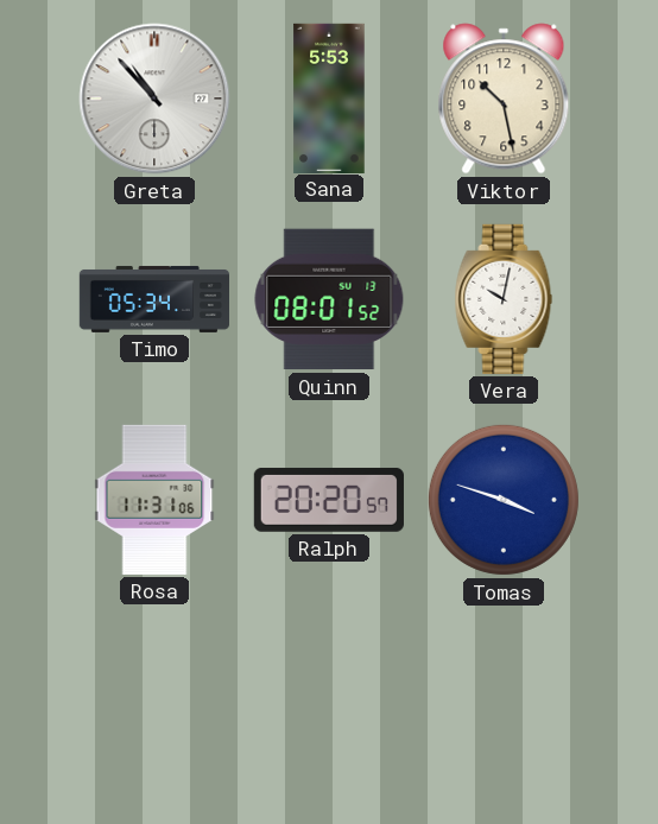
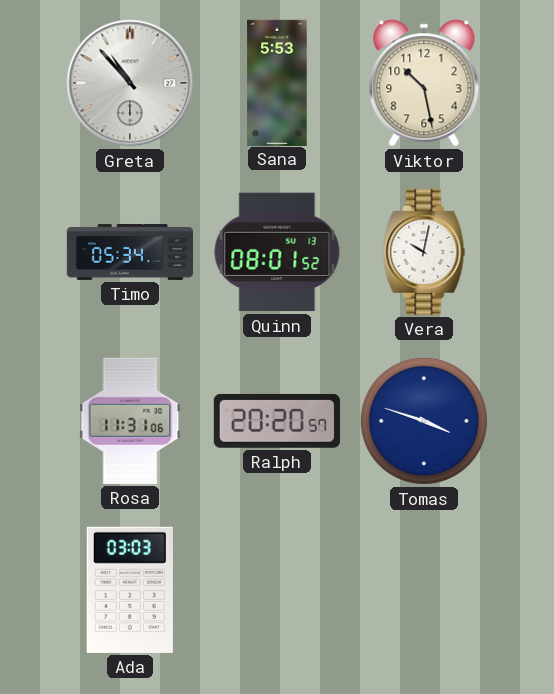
Ada: none -> 03:03 (130, 590)
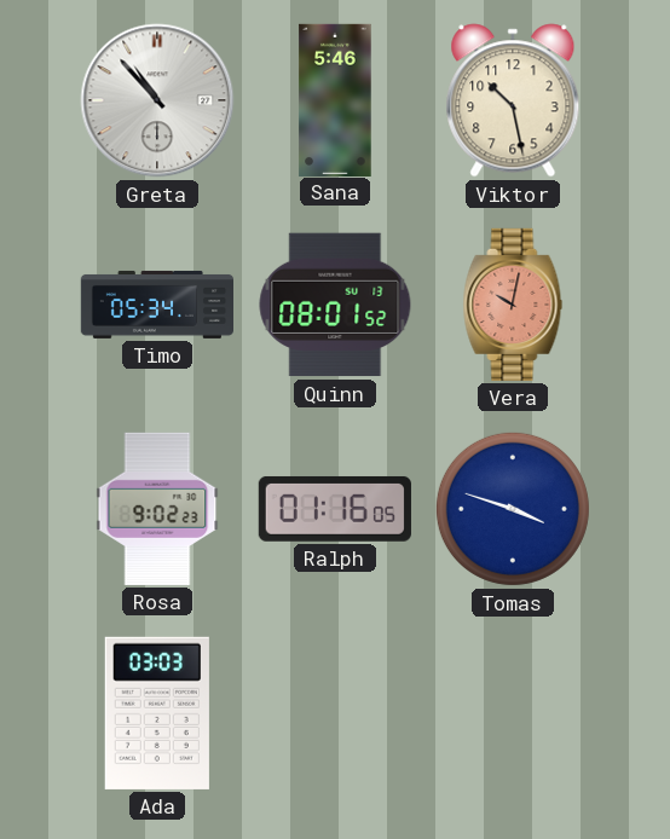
Sana: 5:53 -> 5:46 (335, 99)
Vera dial: white -> salmon (513, 305)
Rosa: 11:31 -> 9:02 (157, 509)
Ralph: 20:20 -> 01:16 (335, 509)
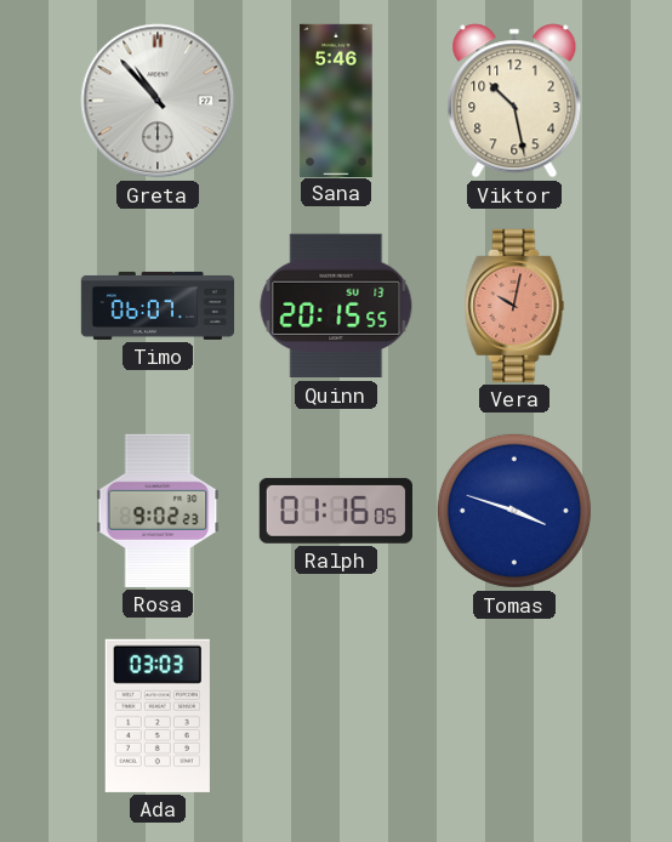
Timo: 05:34 -> 06:07 (158, 306)
Quinn: 08:01 -> 20:15 (336, 306)
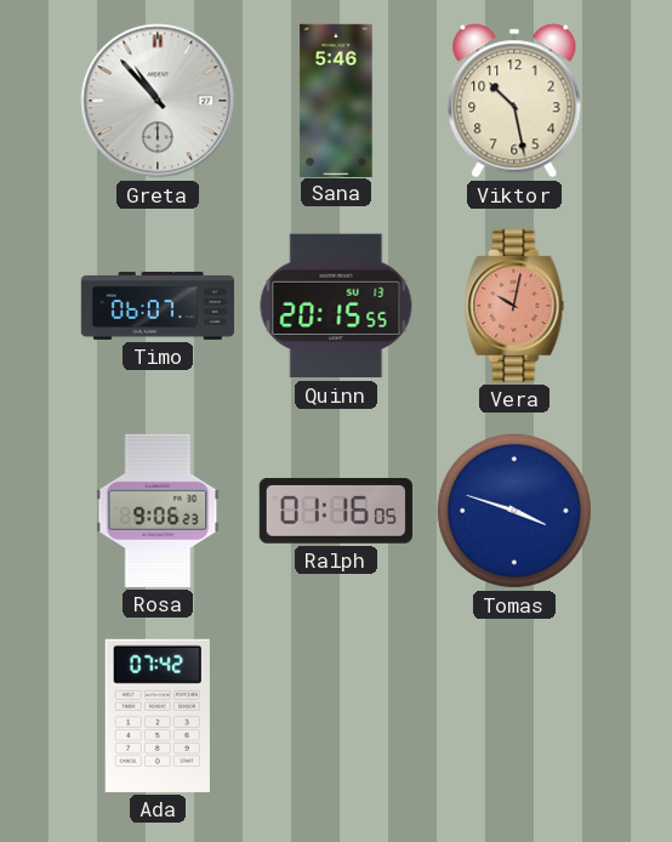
Rosa: 9:02 -> 9:06 (158, 511)
Ada: 03:03 -> 07:42 (158, 716)
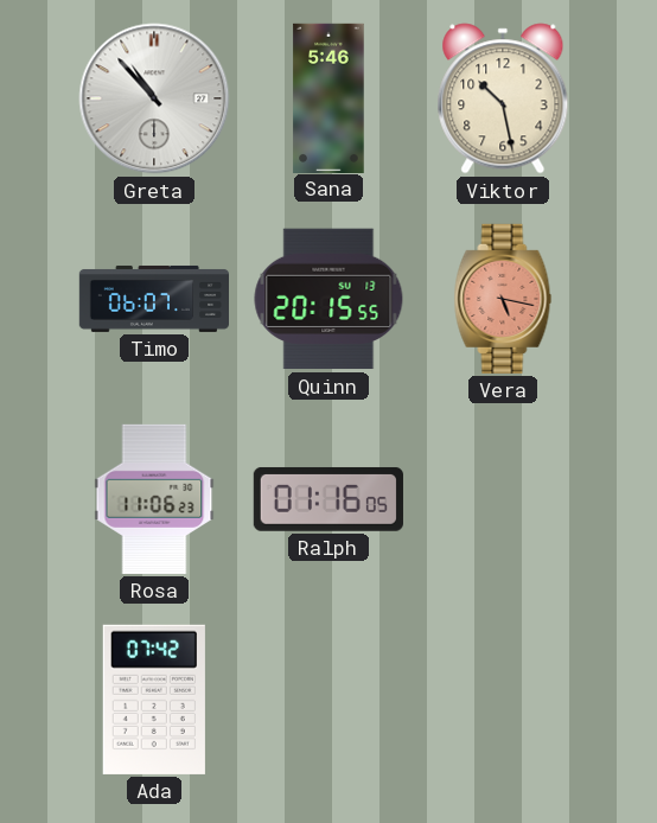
Vera: 10:02 -> 5:17 (503, 299)
Rosa: 9:06 -> 11:06 (154, 499)
Tomas: 3:48 -> none (514, 511)
